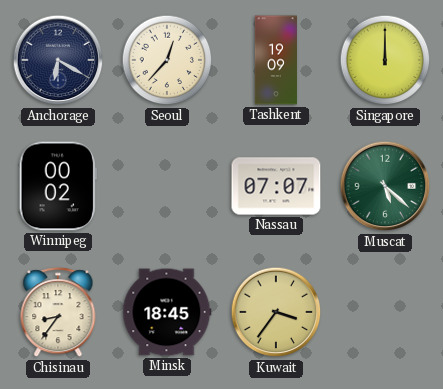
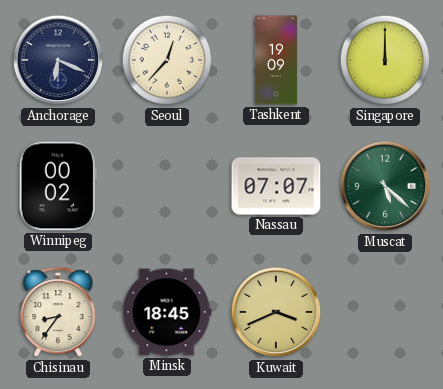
Anchorage: 6:20 -> 6:19 (58, 60)
Kuwait: 3:36 -> 3:41 (276, 312)
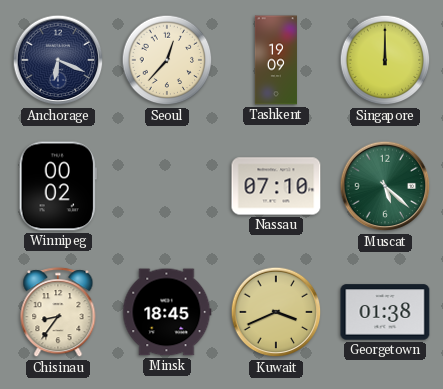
Nassau: 07:07 -> 07:10 (276, 186)
Georgetown: none -> 01:38 (385, 312)
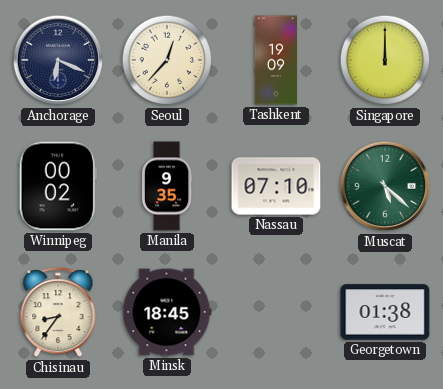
Manila: none -> 9:35 (167, 186)
Kuwait: 3:41 -> none (276, 312)
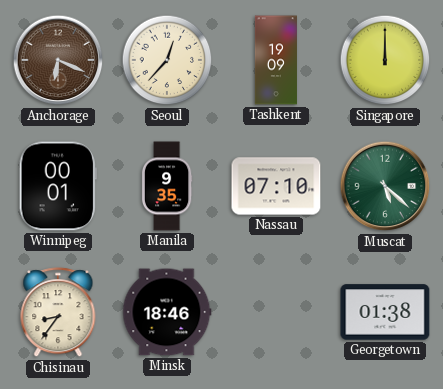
Anchorage dial: navy -> brown (58, 60)
Winnipeg: 00:02 -> 00:01 (58, 186)
Minsk: 18:45 -> 18:46 (167, 312)
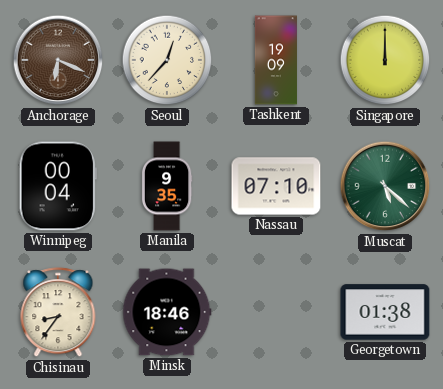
Winnipeg: 00:01 -> 00:04 (58, 186)
